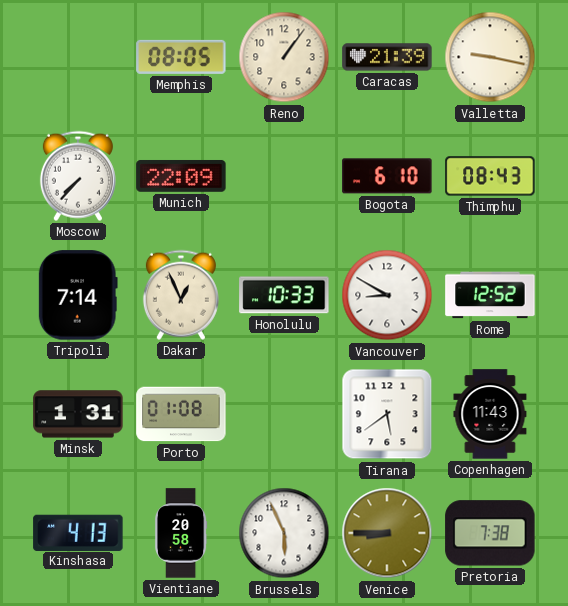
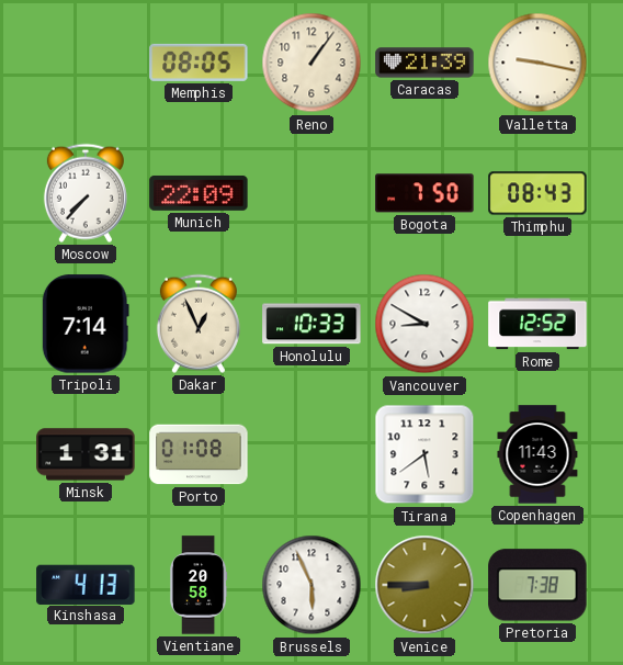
Bogota: 6:10 -> 7:50 (424, 193)
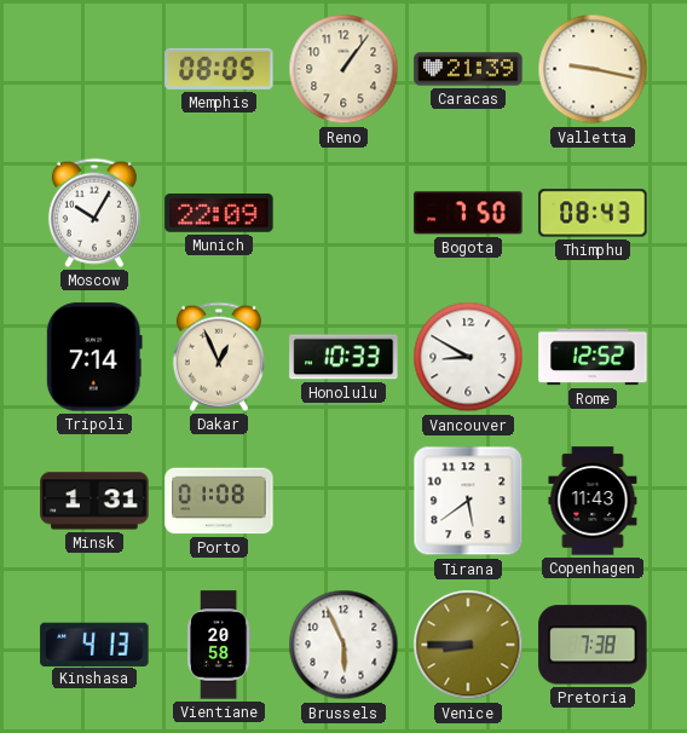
Moscow: 7:37 -> 10:05 (94, 213)
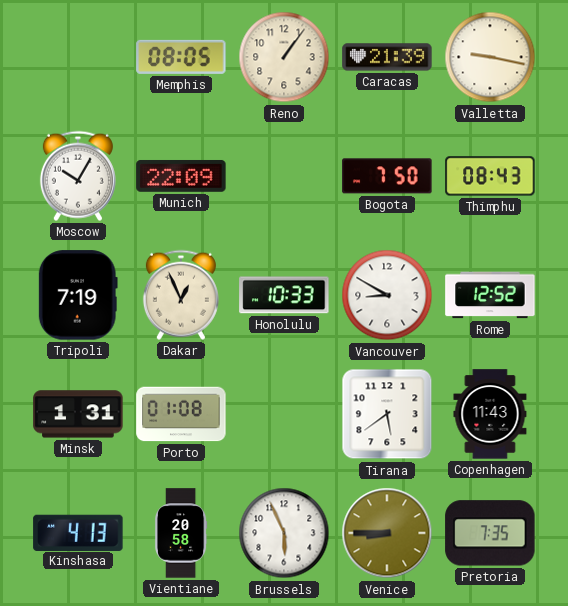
Tripoli: 7:14 -> 7:19 (78, 295)
Pretoria: 7:38 -> 7:35 (490, 533)
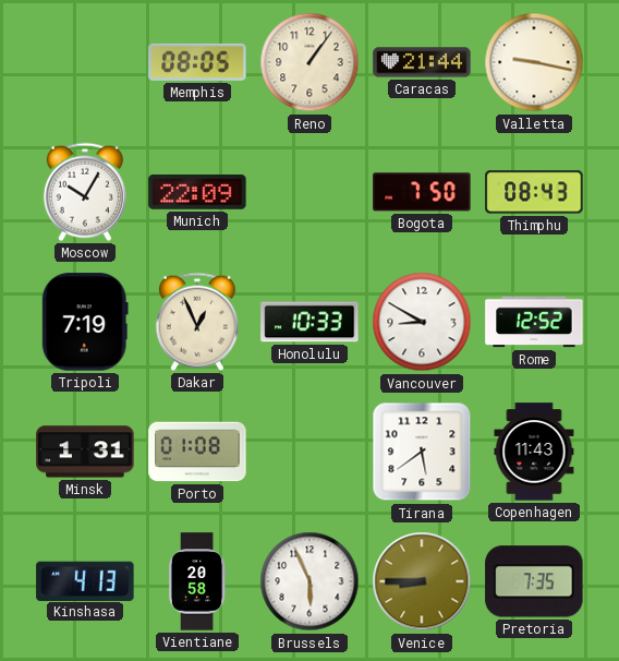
Caracas: 21:39 -> 21:44 (422, 62)
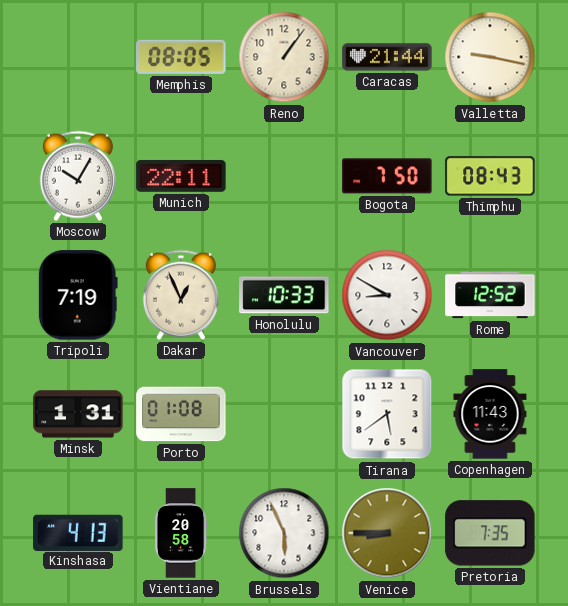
Munich: 22:09 -> 22:11 (181, 176)
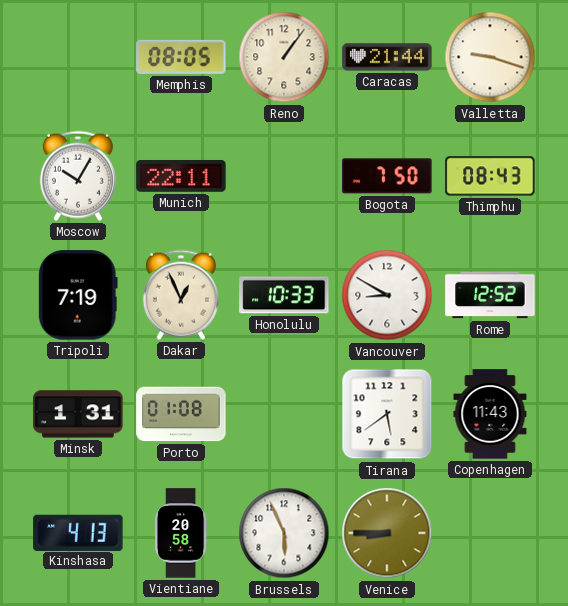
Valletta: 9:17 -> 9:18 (490, 57)
Pretoria: 7:35 -> none (490, 533)
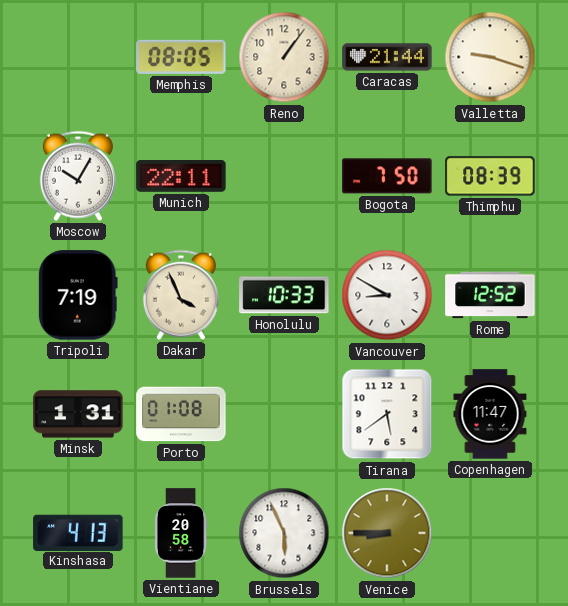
Thimphu: 08:43 -> 08:39 (490, 176)
Dakar: 12:56 -> 3:56 (181, 295)
Copenhagen: 11:43 -> 11:47 (490, 414)
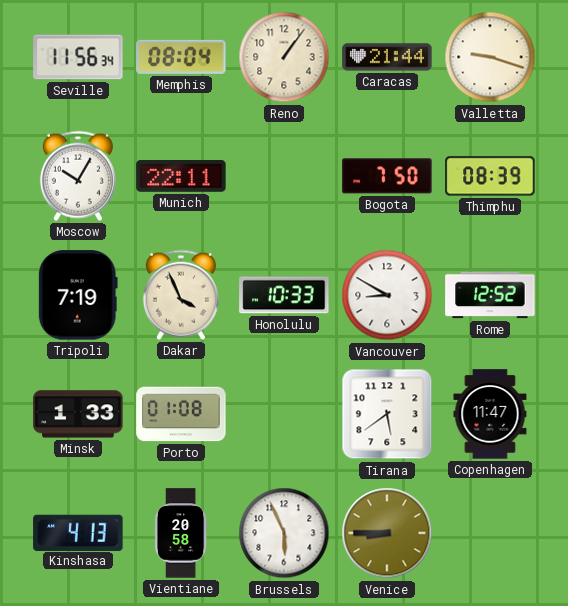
Seville: none -> 11:56 (78, 57)
Memphis: 08:05 -> 08:04 (181, 57)
Minsk: 1:31 -> 1:33 (78, 414)
